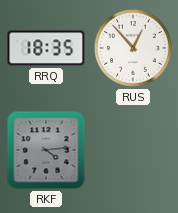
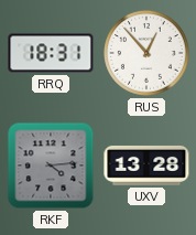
RRQ: 18:35 -> 18:31 (51, 53)
UXV: none -> 13:28 (146, 165)
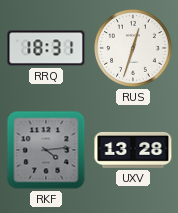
RUS: 12:53 -> 12:33 (134, 49)
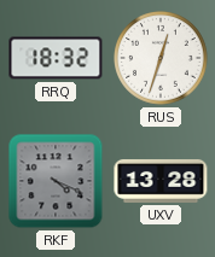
RRQ: 18:31 -> 18:32 (56, 58)
RKF: 4:14 -> 4:19 (56, 181)
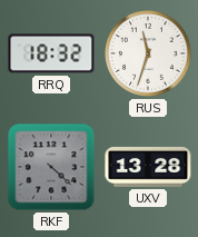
RUS: 12:33 -> 11:33 (149, 55)
RKF: 4:19 -> 4:22 (51, 167)
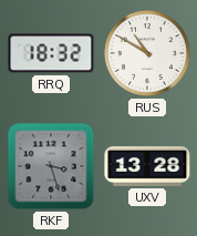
RUS: 11:33 -> 10:50 (148, 54)
RKF: 4:22 -> 3:27 (51, 166)
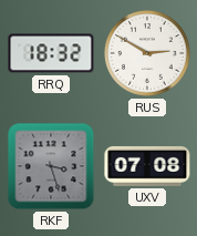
RUS: 10:50 -> 2:50 (148, 54)
UXV: 13:28 -> 07:08 (147, 166)
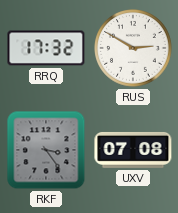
RRQ: 18:32 -> 17:32 (46, 48)
RKF: 3:27 -> 3:24 (46, 150)
